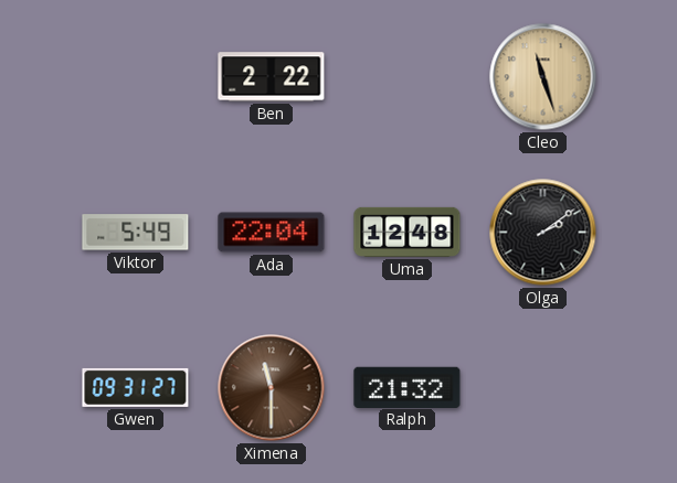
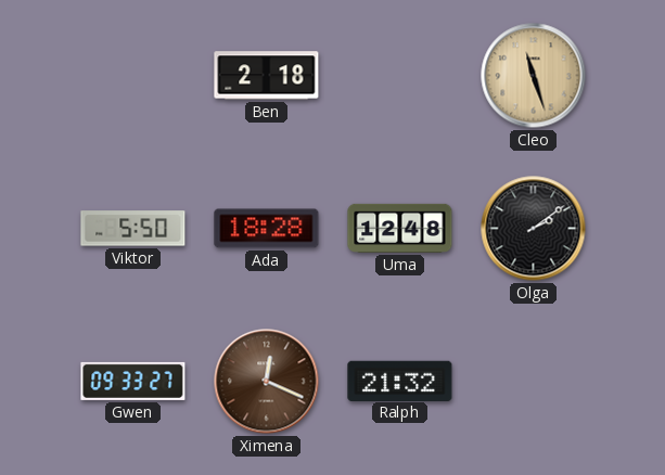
Ben: 2:22 -> 2:18 (267, 76)
Viktor: 5:49 -> 5:50 (133, 229)
Ada: 22:04 -> 18:28 (267, 229)
Gwen: 09:31 -> 09:33 (133, 381)
Ximena: 11:30 -> 12:19 (267, 382)
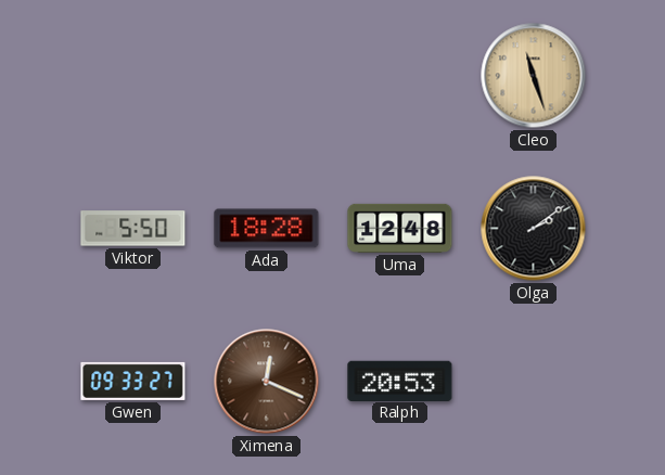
Ben: 2:18 -> none (267, 76)
Ralph: 21:32 -> 20:53 (400, 381)
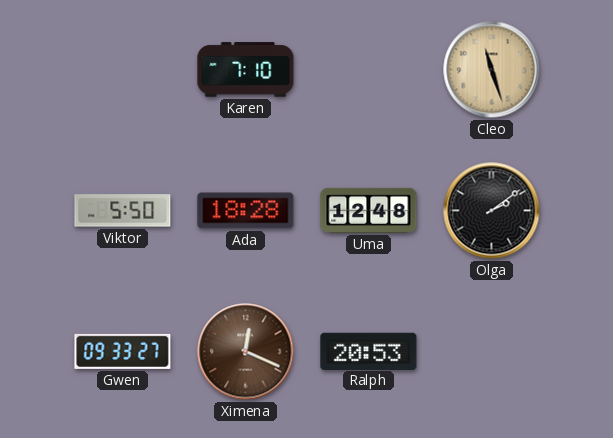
Karen: none -> 7:10 (246, 70)
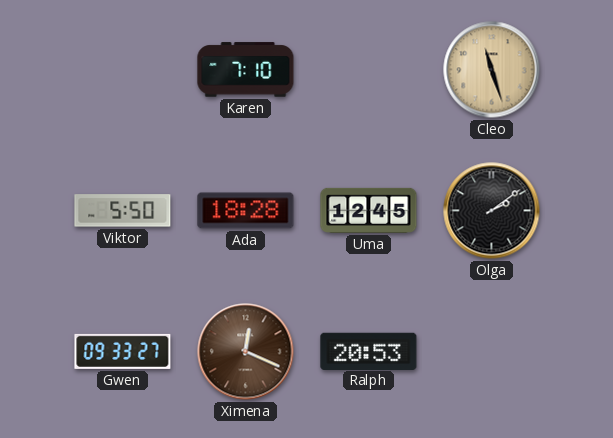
Uma: 12:48 -> 12:45 (369, 210)
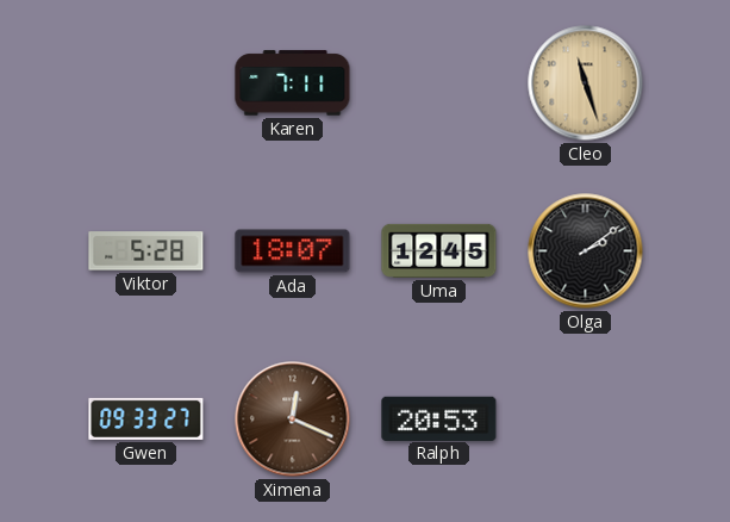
Karen: 7:10 -> 7:11 (293, 83)
Viktor: 5:50 -> 5:28 (146, 251)
Ada: 18:28 -> 18:07 (293, 251)
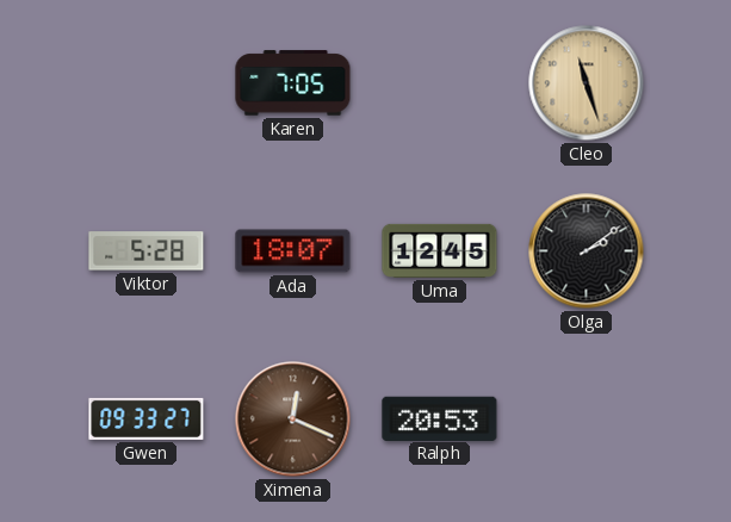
Karen: 7:11 -> 7:05 (293, 83)
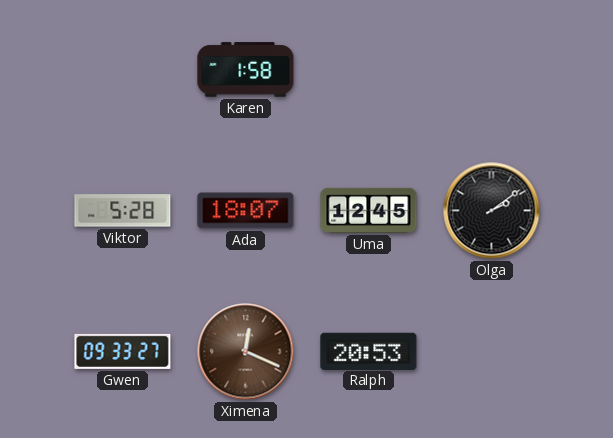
Karen: 7:05 -> 1:58 (246, 70)
Cleo: 11:27 -> none (587, 83)
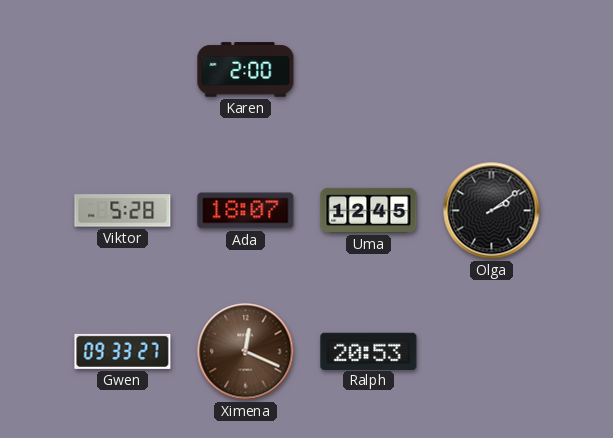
Karen: 1:58 -> 2:00 (246, 70)
